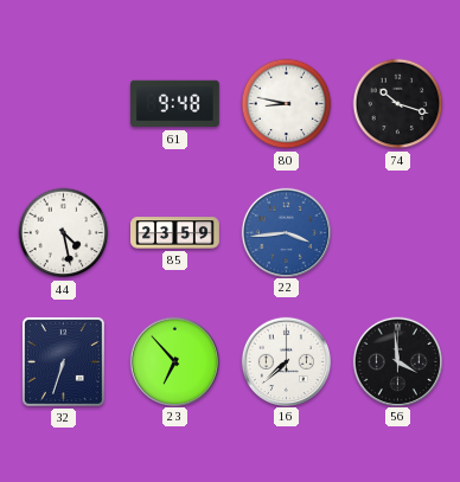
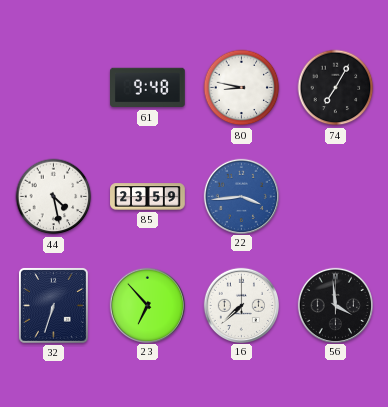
74: 10:18 -> 7:05 (336, 88)
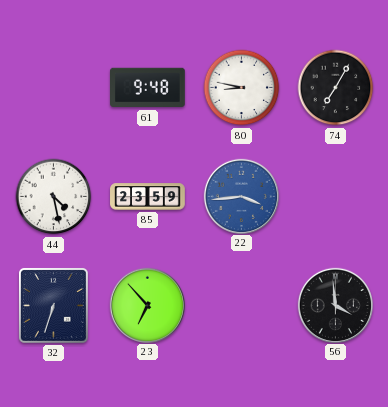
16: 7:38 -> none (241, 305)
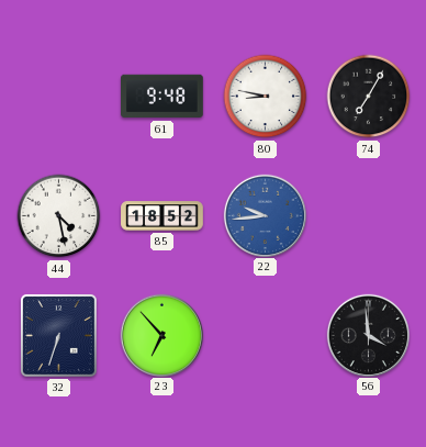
85: 23:59 -> 18:52 (162, 216)
22: 3:44 -> 9:44 (265, 215)
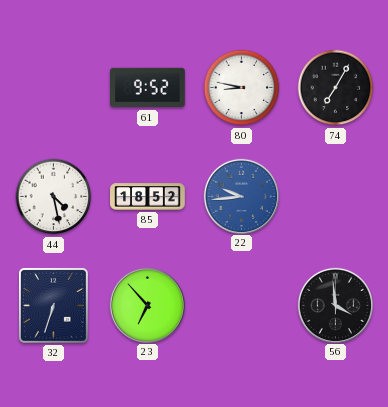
61: 9:48 -> 9:52 (148, 88)
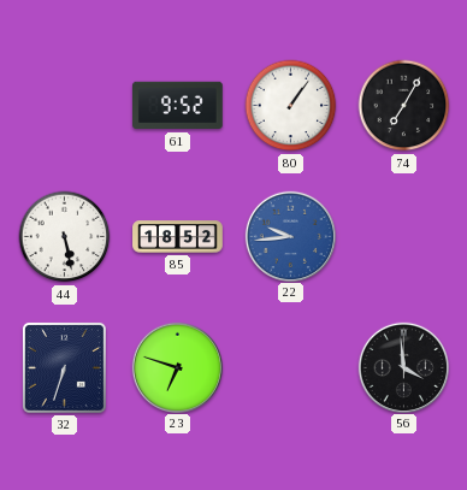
80: 8:47 -> 1:06 (291, 106)
44: 4:28 -> 5:28 (65, 237)
23: 6:53 -> 6:48 (177, 367)
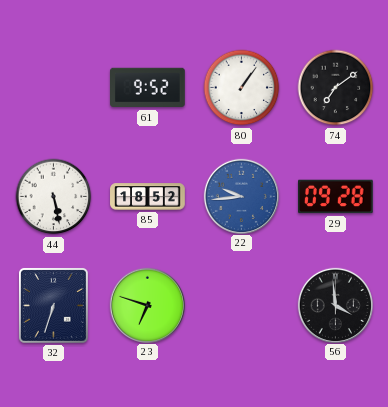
74: 7:05 -> 7:09 (336, 88)
29: none -> 09:28 (336, 197)
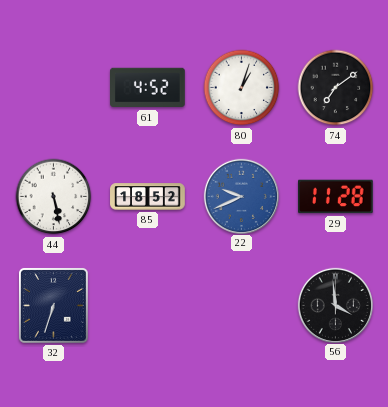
61: 9:52 -> 4:52 (148, 88)
80: 1:06 -> 1:03 (242, 88)
22: 9:44 -> 9:41 (241, 196)
29: 09:28 -> 11:28 (336, 197)
23: 6:48 -> none (147, 305)
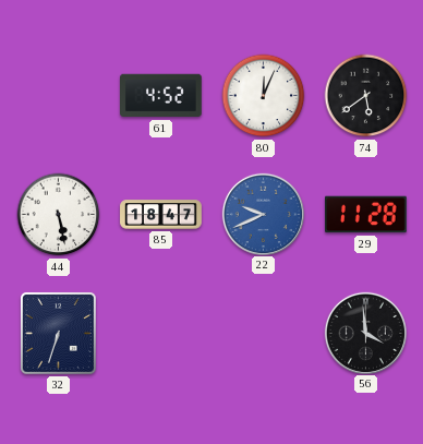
80: 1:03 -> 12:04 (264, 96)
74: 7:09 -> 5:39 (366, 96)
85: 18:52 -> 18:47 (161, 215)
